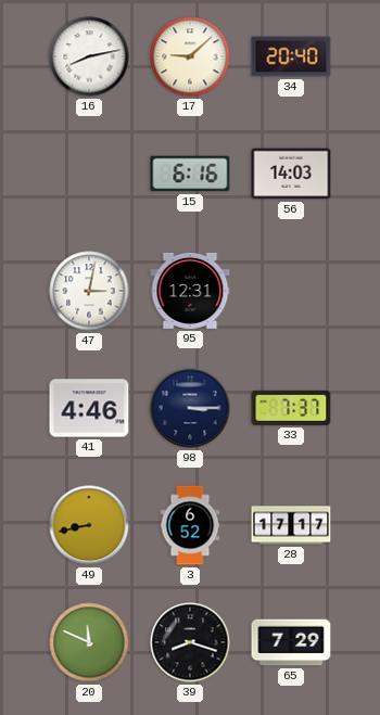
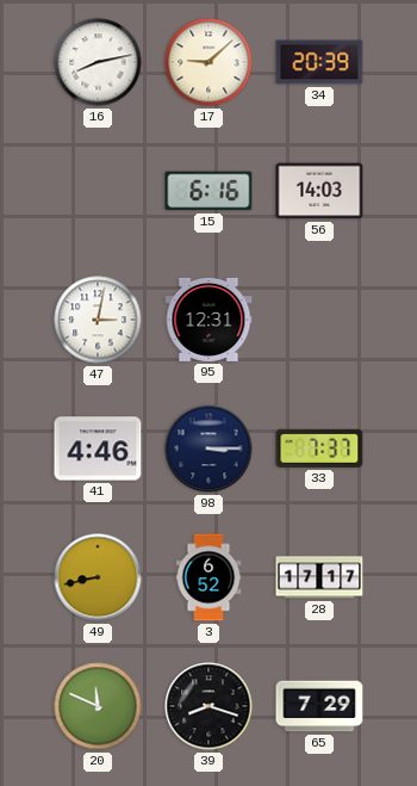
34: 20:40 -> 20:39 (319, 62)
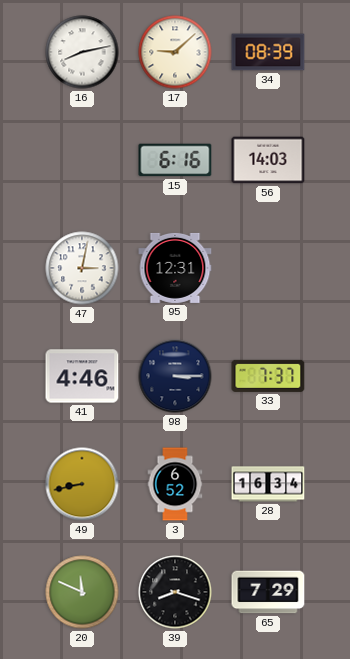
34: 20:39 -> 08:39 (268, 52)
28: 17:17 -> 16:34 (268, 484)
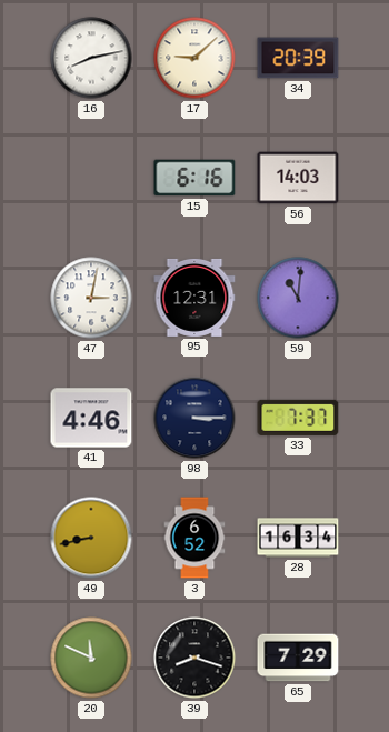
34: 08:39 -> 20:39 (298, 58)
59: none -> 11:01 (298, 298)
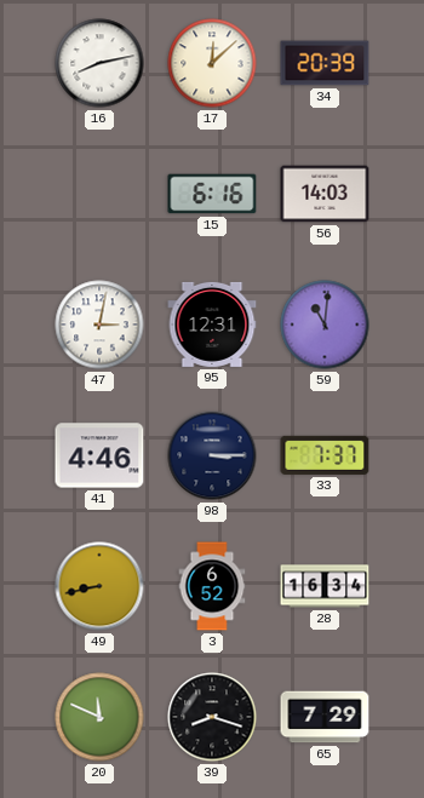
17: 9:08 -> 12:08 (212, 63)
